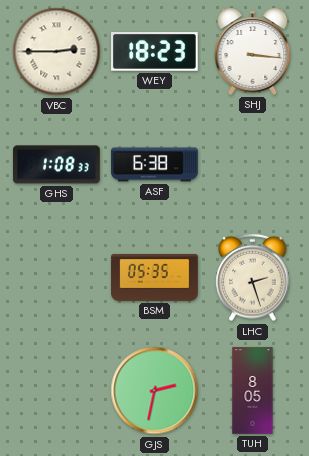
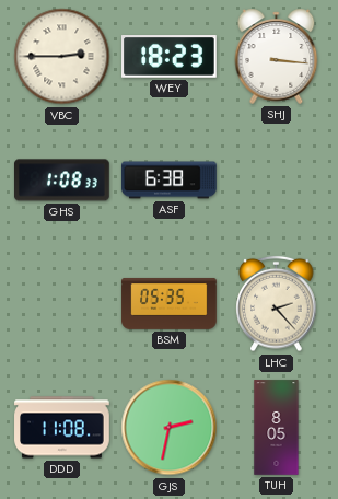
LHC: 2:27 -> 2:23 (277, 304)
DDD: none -> 11:08 (62, 428)
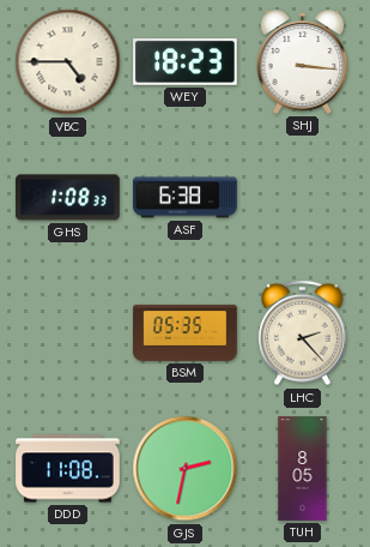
VBC: 2:45 -> 4:45 (68, 62)
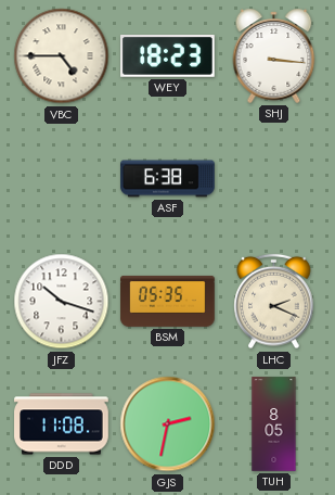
GHS: 1:08 -> none (68, 198)
JFZ: none -> 10:18 (62, 302)
LHC: 2:23 -> 2:19 (274, 302)
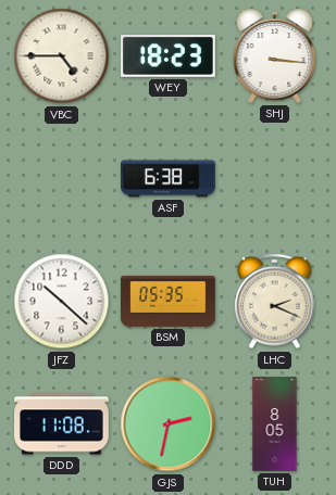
JFZ: 10:18 -> 10:22 (62, 302)
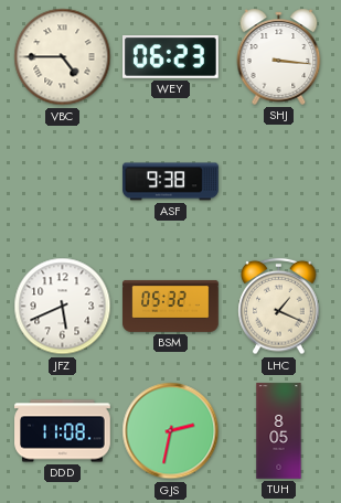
WEY: 18:23 -> 06:23 (171, 57)
ASF: 6:38 -> 9:38 (171, 182)
JFZ: 10:22 -> 5:41 (63, 307)
BSM: 05:35 -> 05:32 (171, 306)
LHC: 2:19 -> 1:19 (279, 307)
